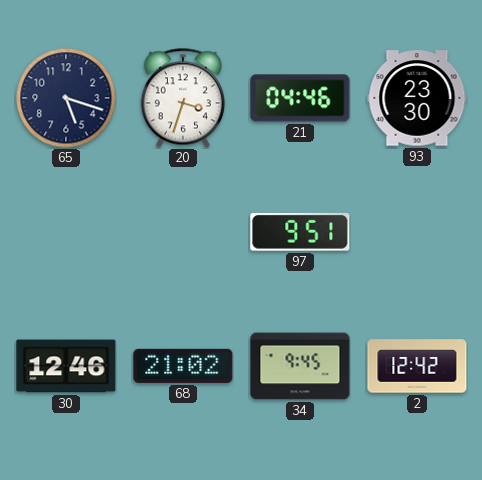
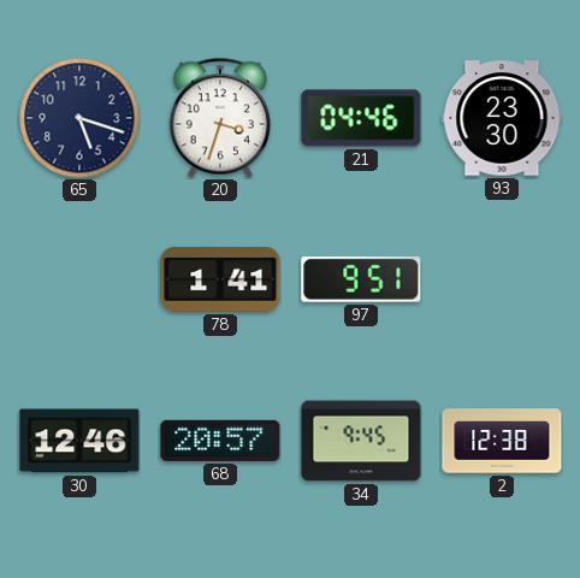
78: none -> 1:41 (220, 279)
68: 21:02 -> 20:57 (220, 441)
2: 12:42 -> 12:38 (502, 441)
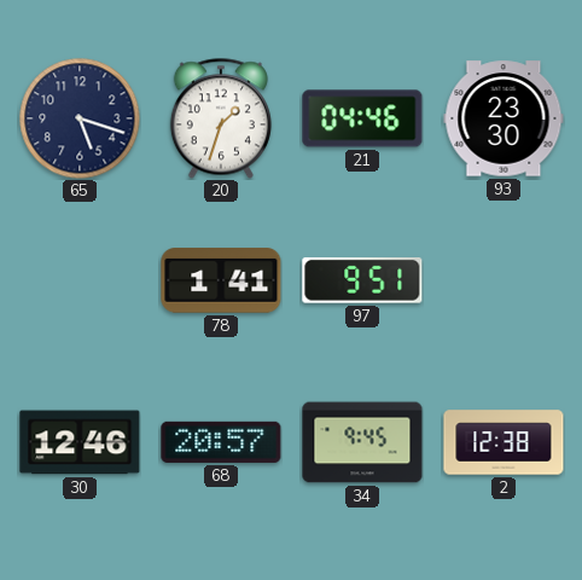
20: 3:33 -> 1:33 (221, 118)
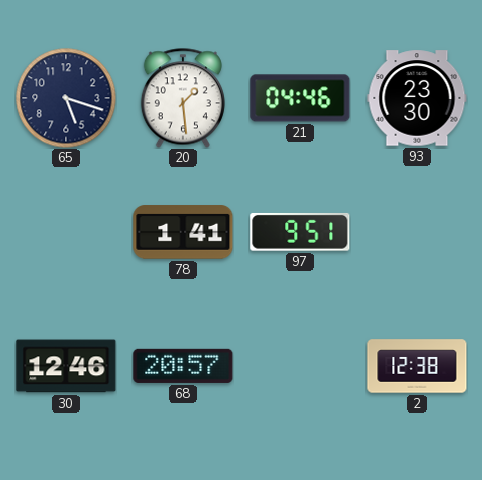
20: 1:33 -> 1:29 (183, 98)
34: 9:45 -> none (362, 442)
